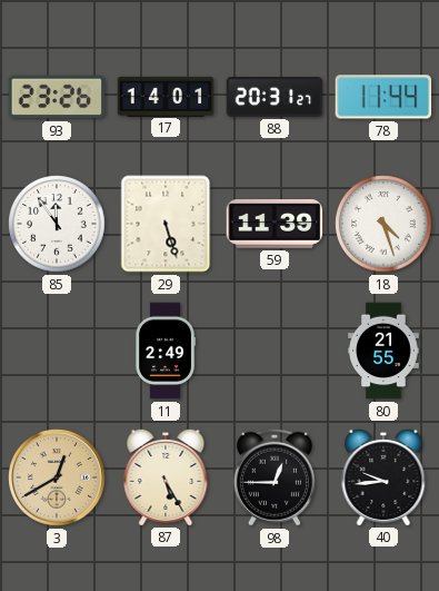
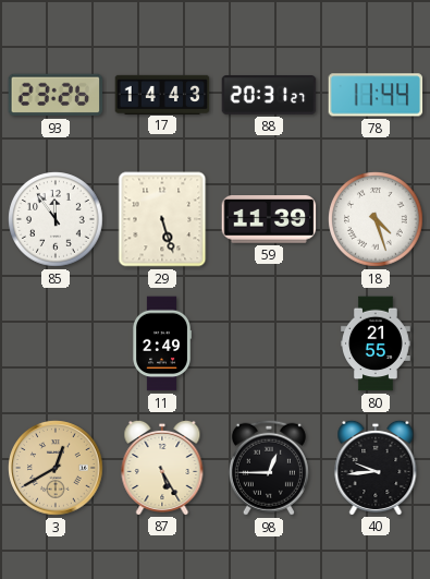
17: 14:01 -> 14:43 (162, 94)
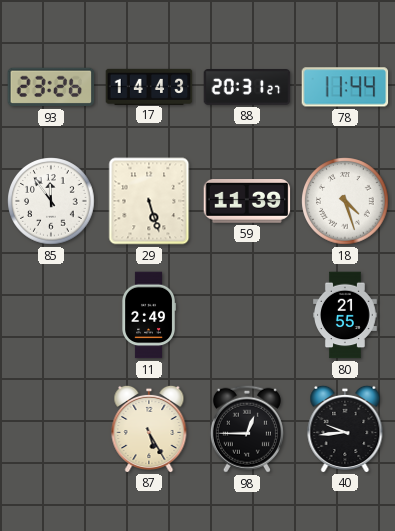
3: 12:40 -> none (56, 468)
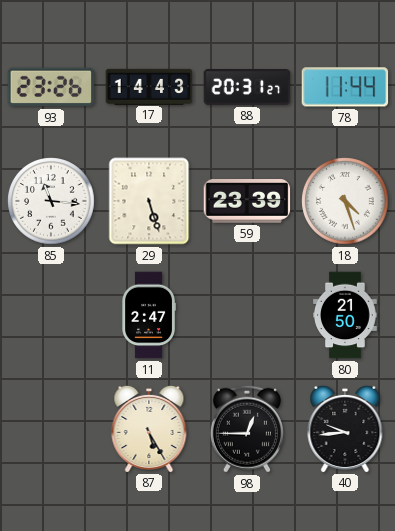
85: 11:54 -> 11:16 (51, 201)
59: 11:39 -> 23:39 (247, 202)
11: 2:49 -> 2:47 (149, 315)
80: 21:55 -> 21:50 (346, 315)
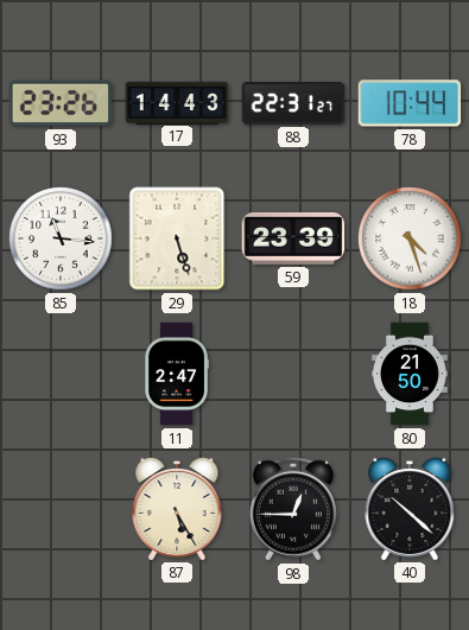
88: 20:31 -> 22:31 (293, 104)
78: 11:44 -> 10:44 (410, 103)
40: 9:44 -> 10:22 (410, 508)
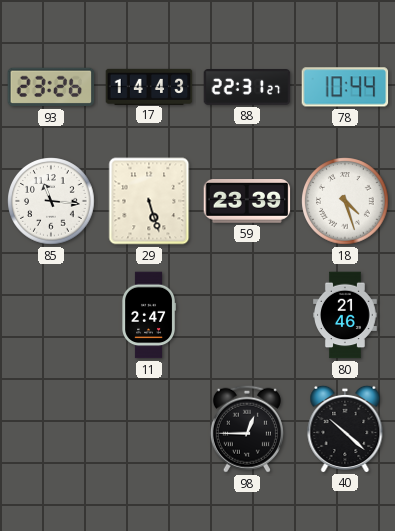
80: 21:50 -> 21:46 (346, 315)
87: 5:25 -> none (177, 508)
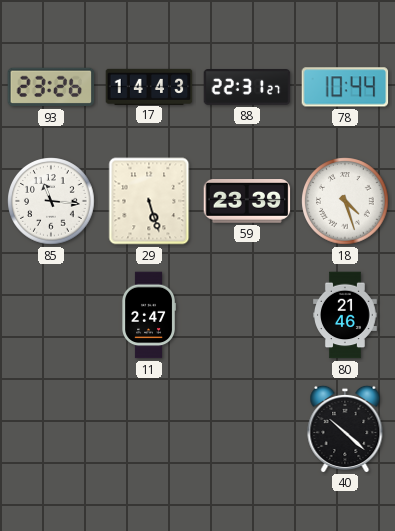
98: 12:45 -> none (247, 429)
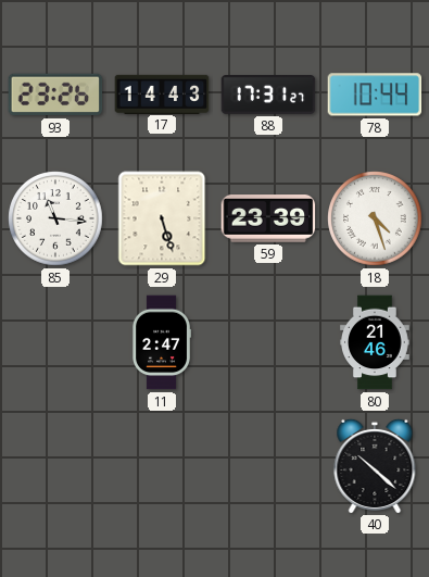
88: 22:31 -> 17:31 (268, 96)
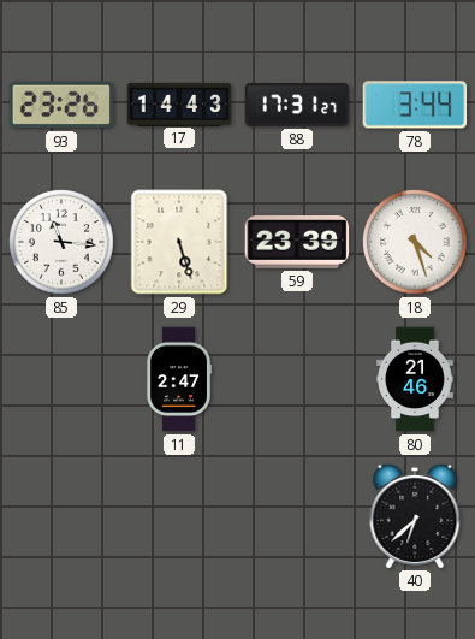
78: 10:44 -> 3:44 (415, 105)
40: 10:22 -> 6:38 (415, 515)
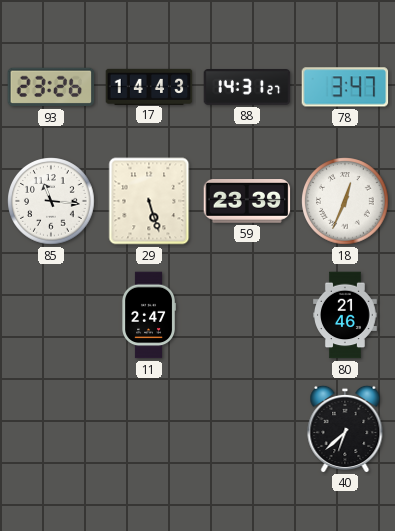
88: 17:31 -> 14:31 (247, 88)
78: 3:44 -> 3:47 (345, 87)
18: 4:27 -> 12:34 (345, 201)
